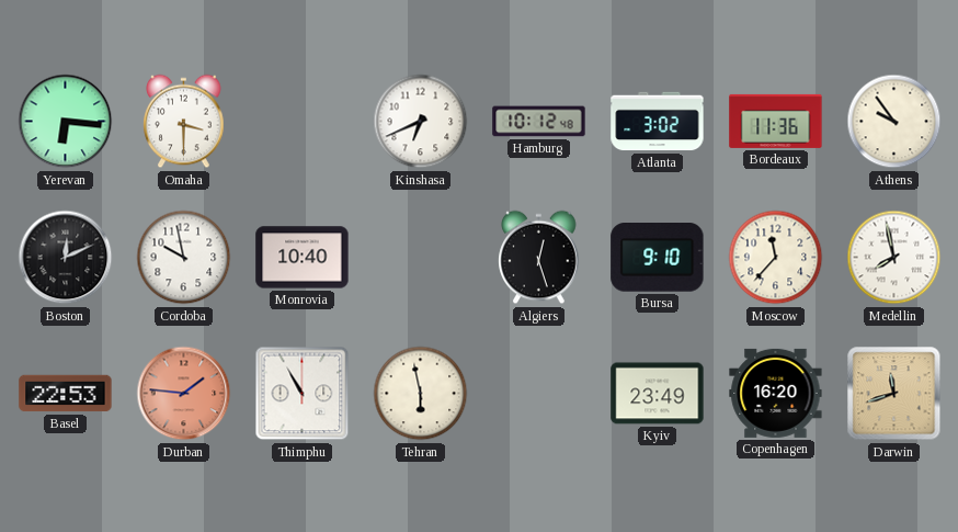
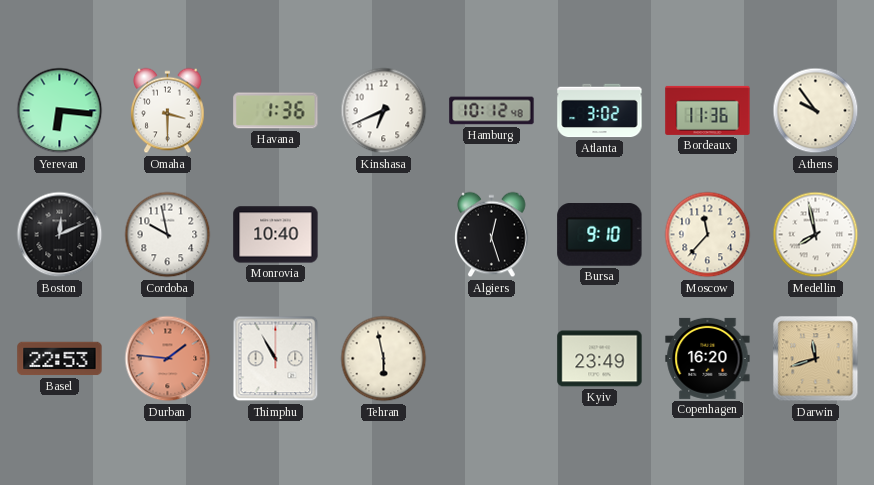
Havana: none -> 1:36 (276, 111)
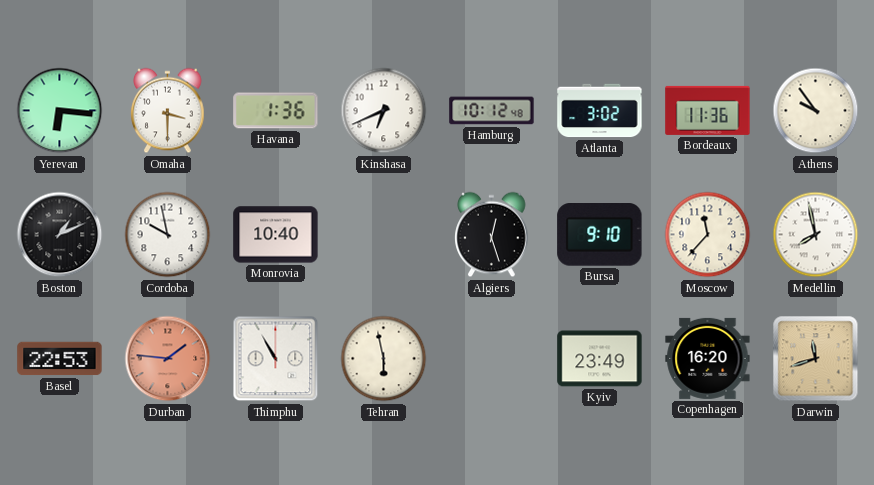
Boston: 12:11 -> 1:11 (60, 235)
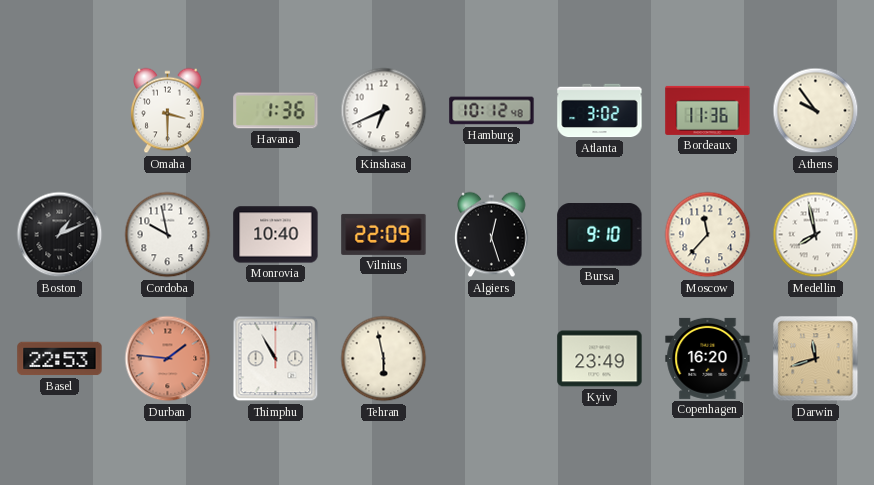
Yerevan: 6:16 -> none (60, 111)
Vilnius: none -> 22:09 (384, 234)
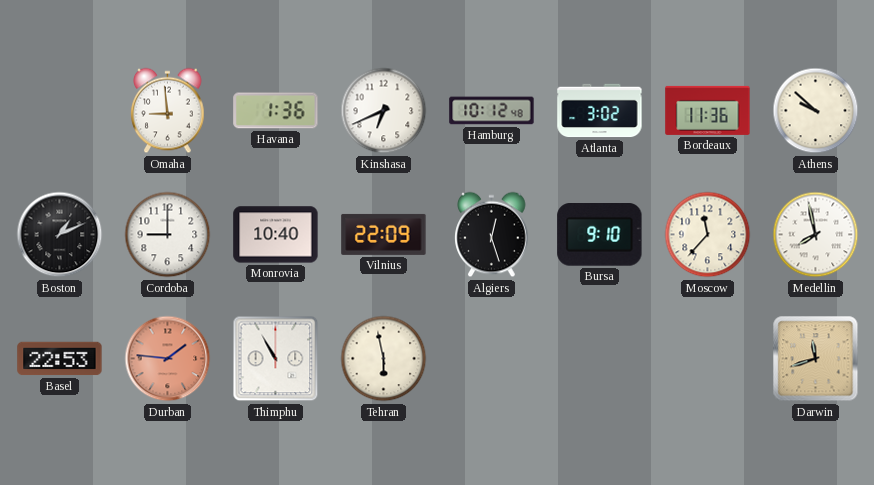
Omaha: 3:30 -> 8:59 (168, 111)
Athens: 9:54 -> 9:52 (816, 111)
Cordoba: 9:58 -> 9:00 (168, 235)
Kyiv: 23:49 -> none (600, 359)
Copenhagen: 16:20 -> none (708, 358)
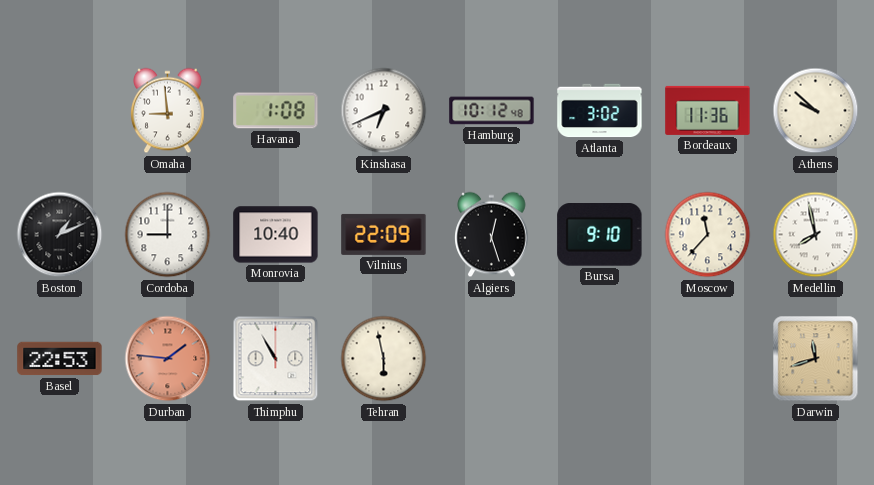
Havana: 1:36 -> 1:08 (276, 111)
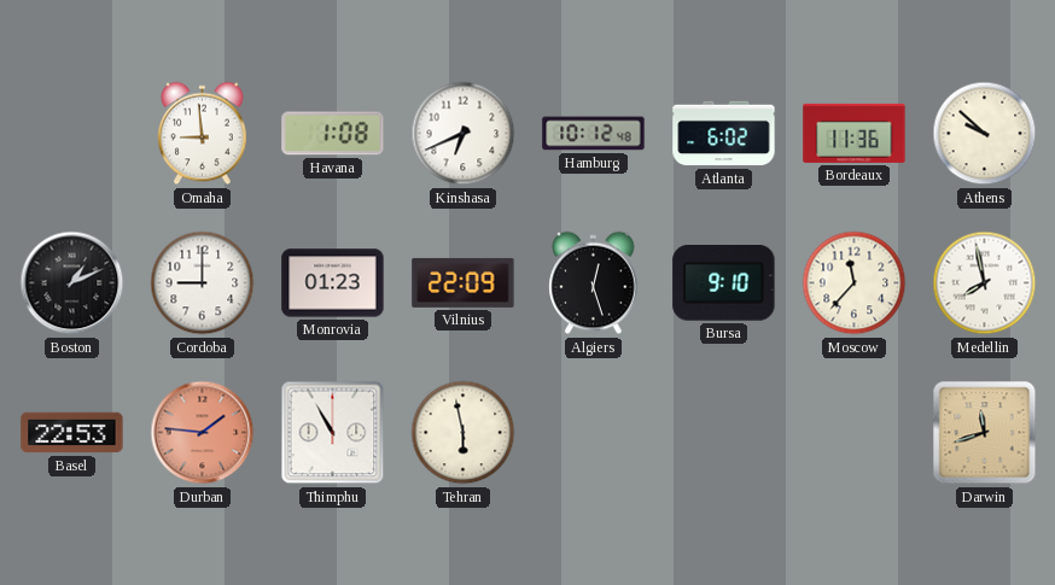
Atlanta: 3:02 -> 6:02 (724, 134)
Monrovia: 10:40 -> 01:23 (333, 283)
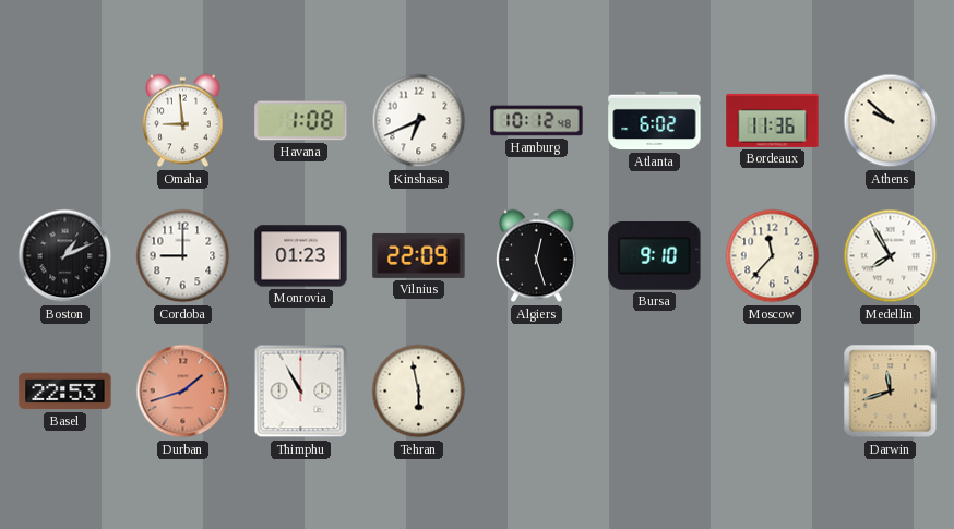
Medellin: 7:58 -> 7:55 (891, 256)
Durban: 1:46 -> 1:42 (183, 392)
